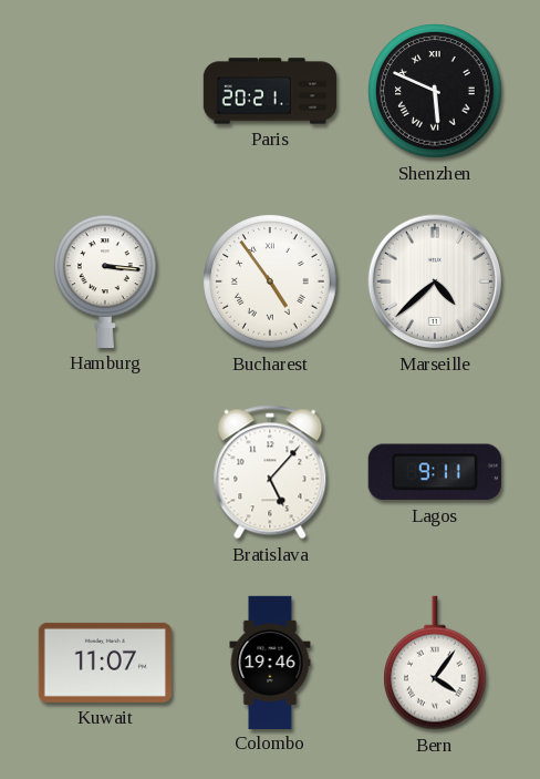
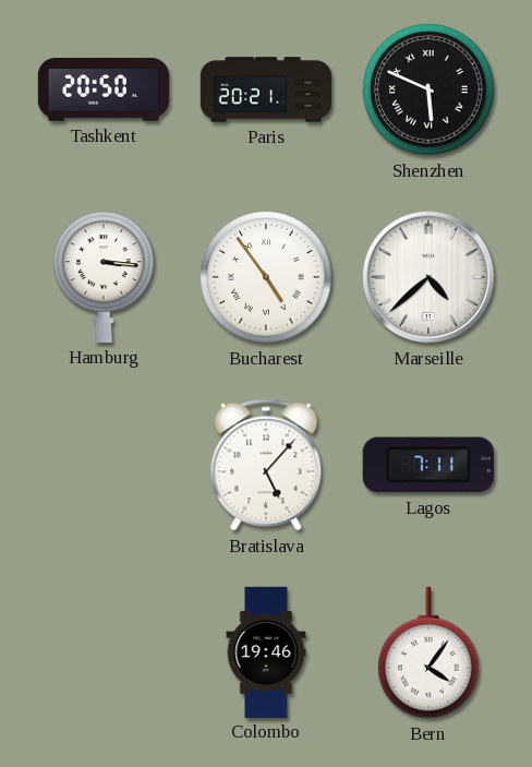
Tashkent: none -> 20:50 (104, 89)
Lagos: 9:11 -> 7:11 (428, 465)
Kuwait: 11:07 -> none (105, 663)
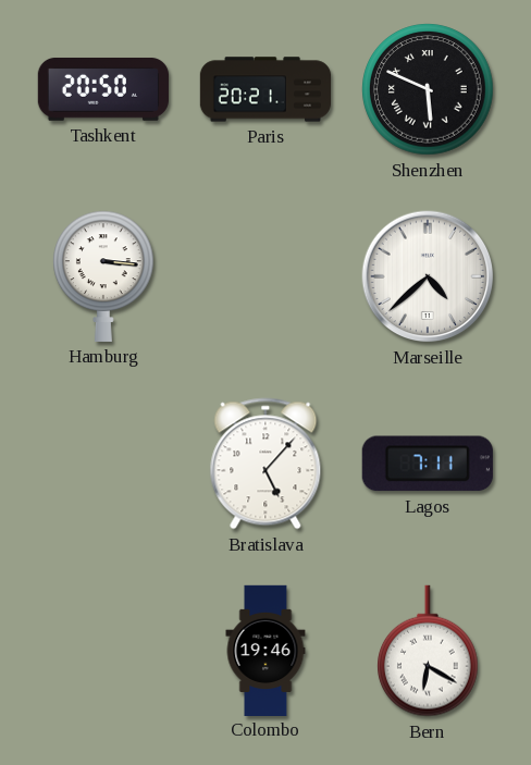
Bucharest: 4:54 -> none (266, 277)
Bern: 4:06 -> 6:20 (429, 651)
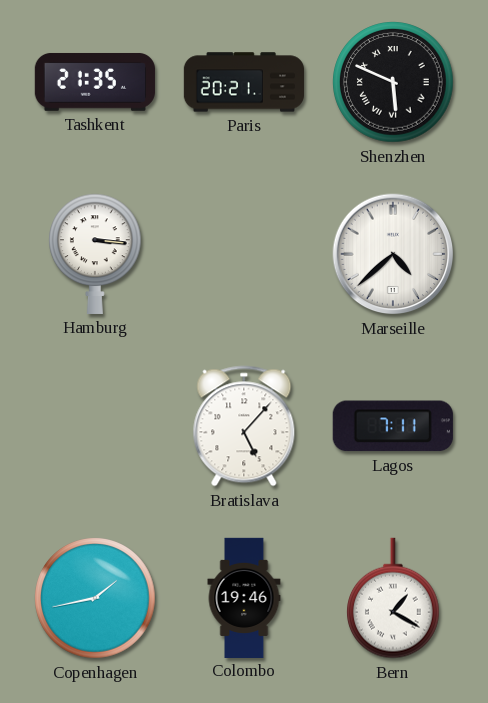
Tashkent: 20:50 -> 21:35 (95, 82)
Copenhagen: none -> 1:43 (95, 598)
Bern: 6:20 -> 1:20 (394, 598)
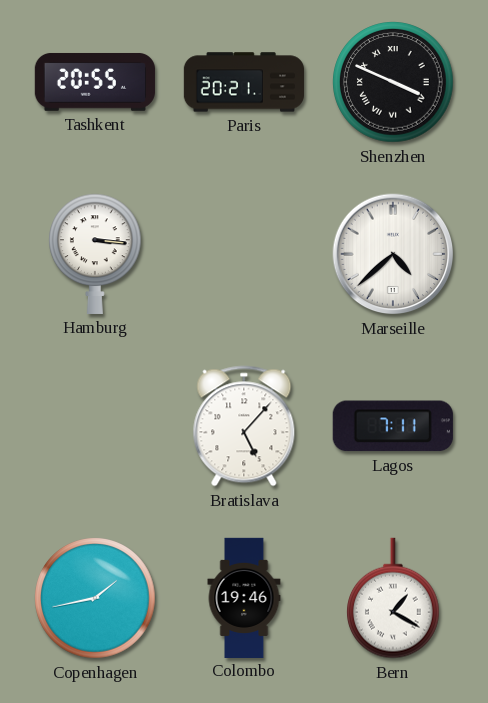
Tashkent: 21:35 -> 20:55 (95, 82)
Shenzhen: 5:49 -> 3:49 (393, 82)
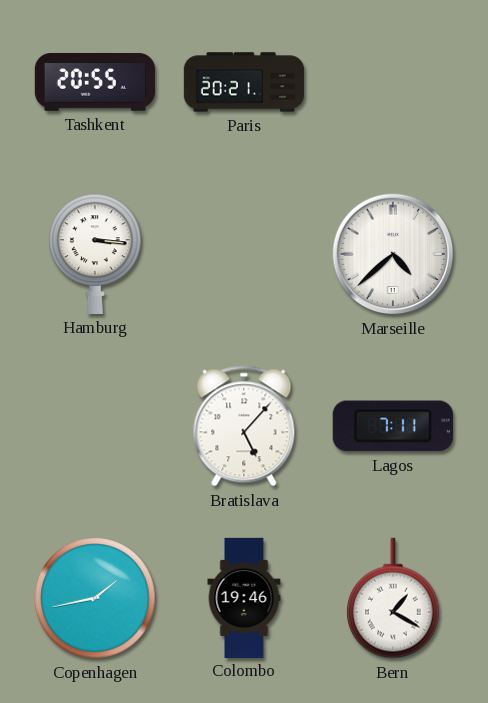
Shenzhen: 3:49 -> none (393, 82)
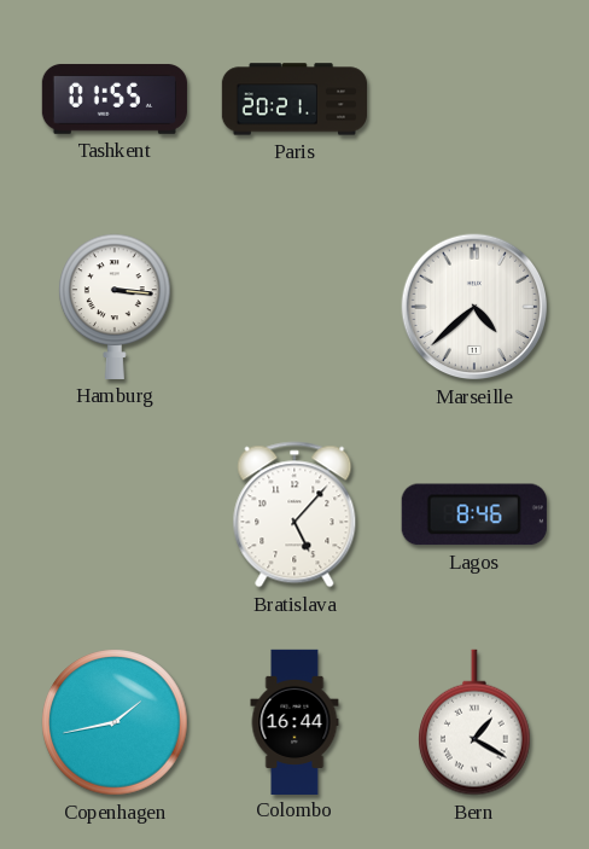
Tashkent: 20:55 -> 01:55 (115, 99)
Lagos: 7:11 -> 8:46 (474, 514)
Colombo: 19:46 -> 16:44 (294, 721)
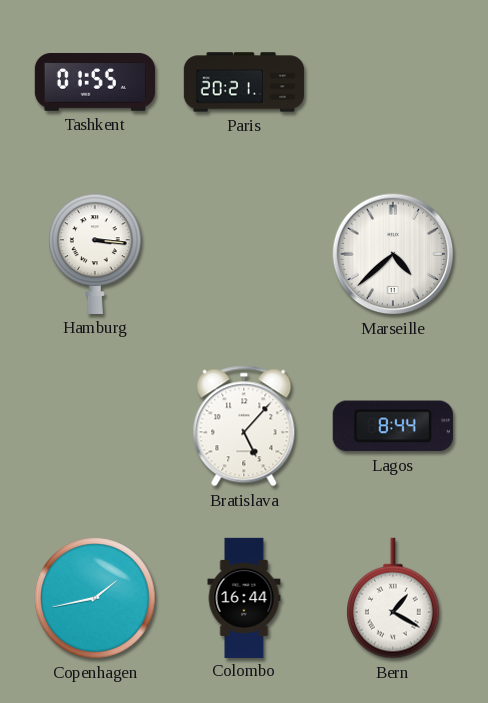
Lagos: 8:46 -> 8:44 (393, 426)
